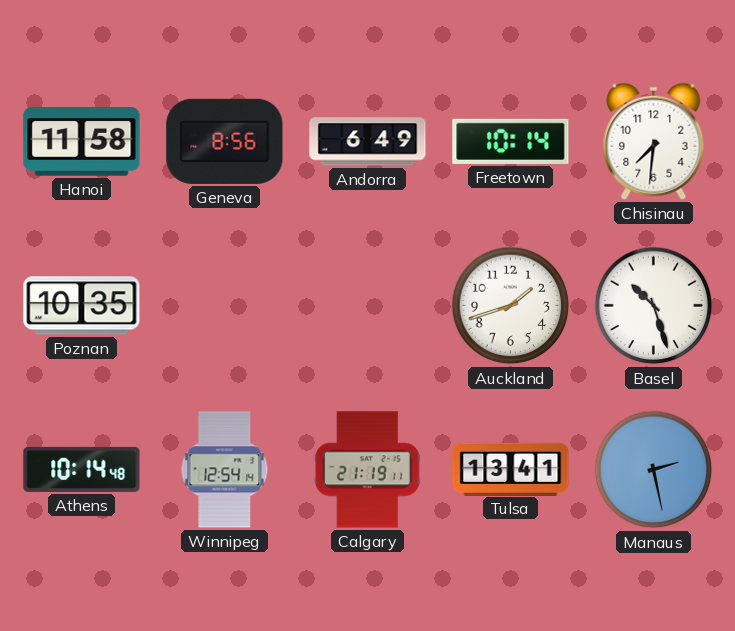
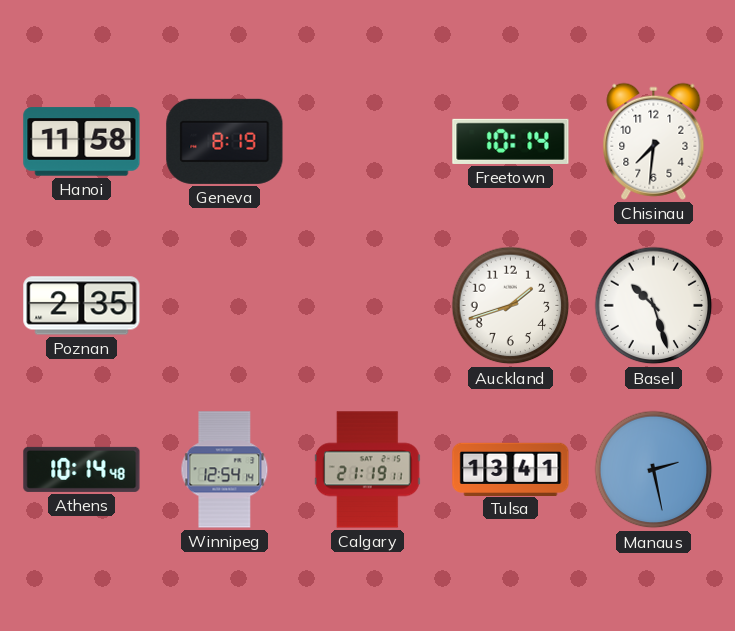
Geneva: 8:56 -> 8:19 (225, 141)
Andorra: 6:49 -> none (368, 142)
Poznan: 10:35 -> 2:35 (82, 306)
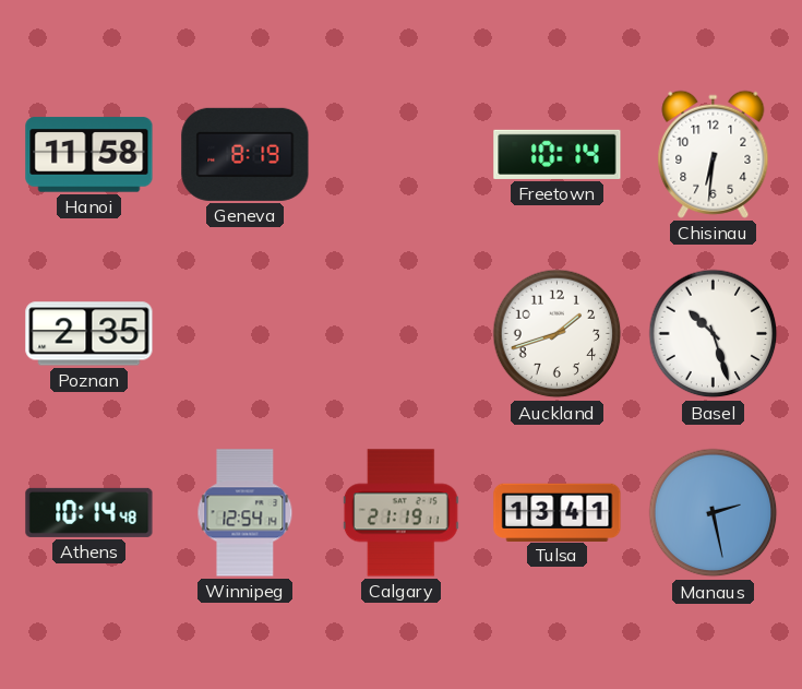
Chisinau: 7:31 -> 6:31 (714, 154)
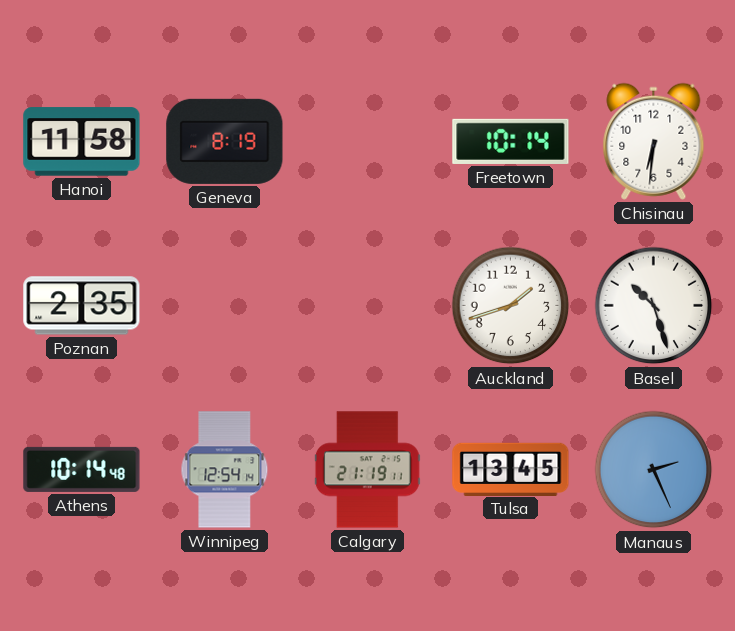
Tulsa: 13:41 -> 13:45 (511, 469)
Manaus: 2:28 -> 2:26 (654, 470)
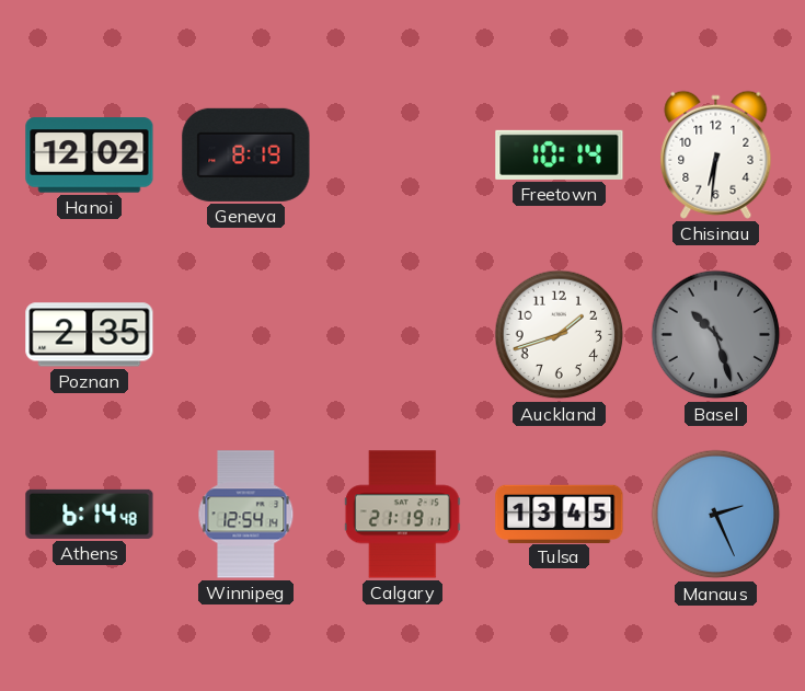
Hanoi: 11:58 -> 12:02 (90, 156)
Basel dial: white -> grey (716, 335)
Athens: 10:14 -> 6:14 (90, 514)
